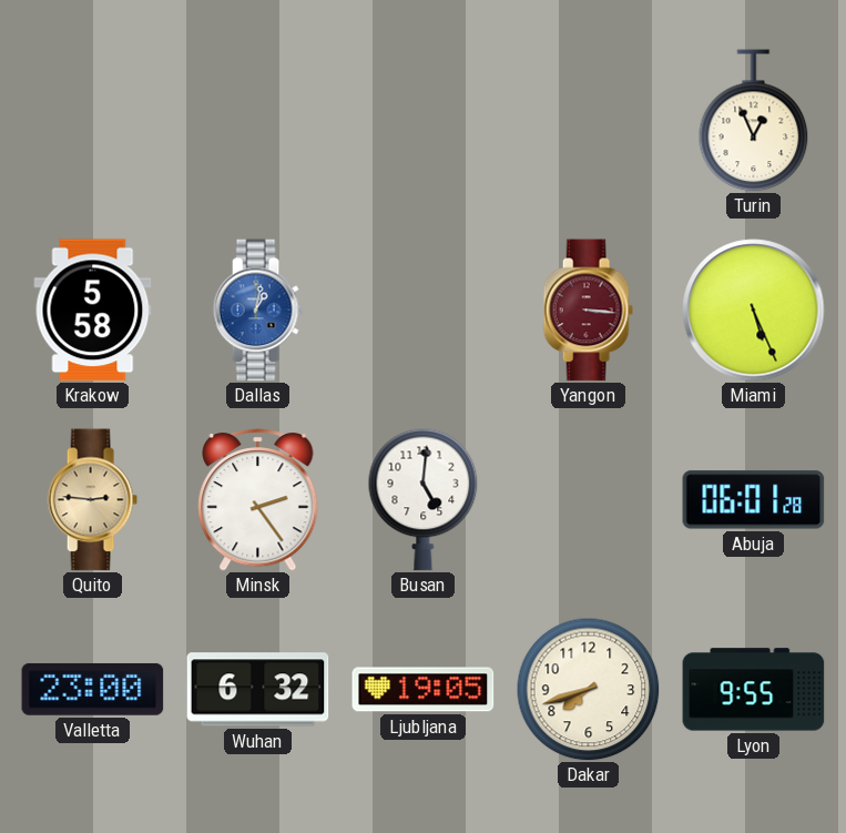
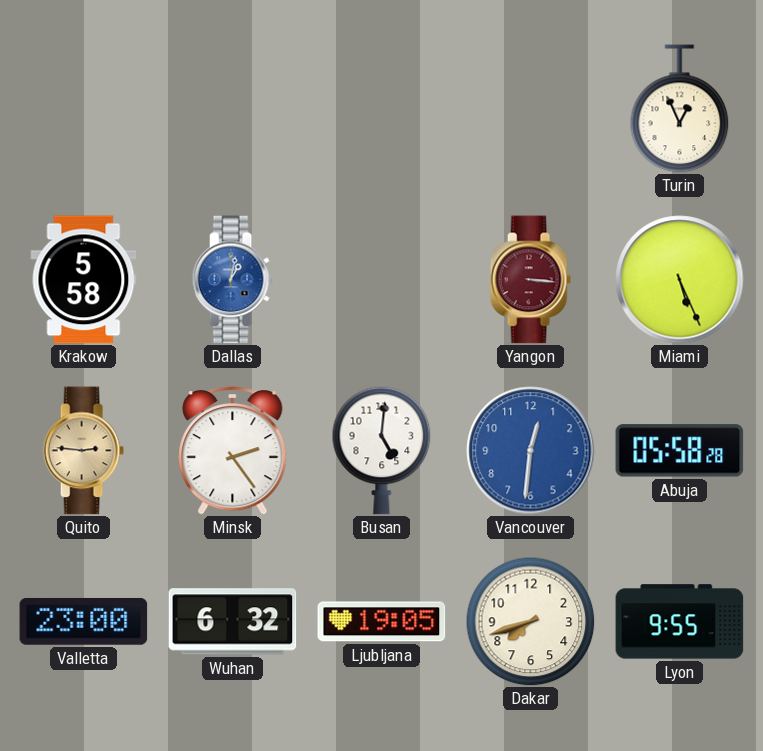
Vancouver: none -> 12:31 (531, 451)
Abuja: 06:01 -> 05:58 (680, 451)
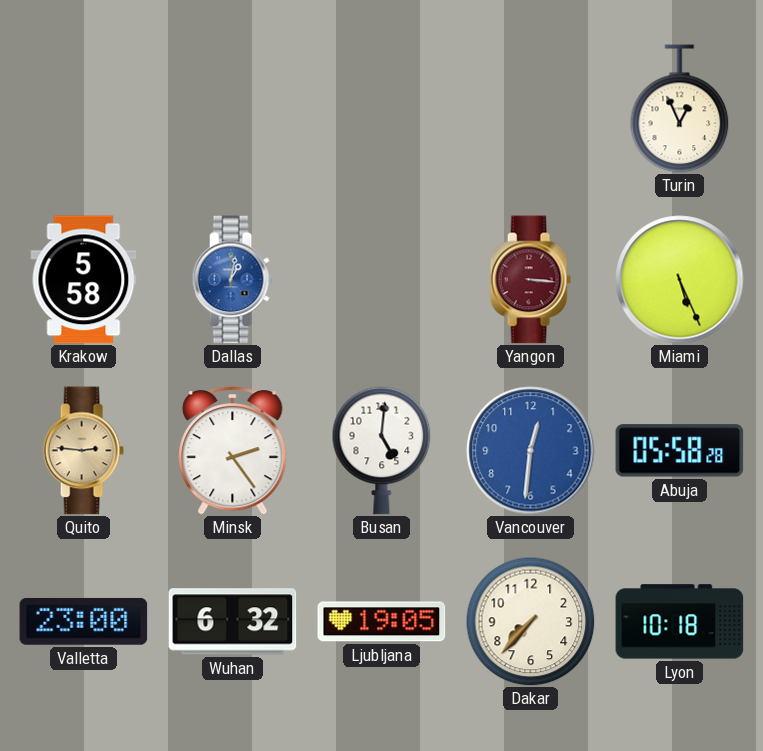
Dakar: 7:42 -> 7:37 (530, 621)
Lyon: 9:55 -> 10:18 (680, 622)
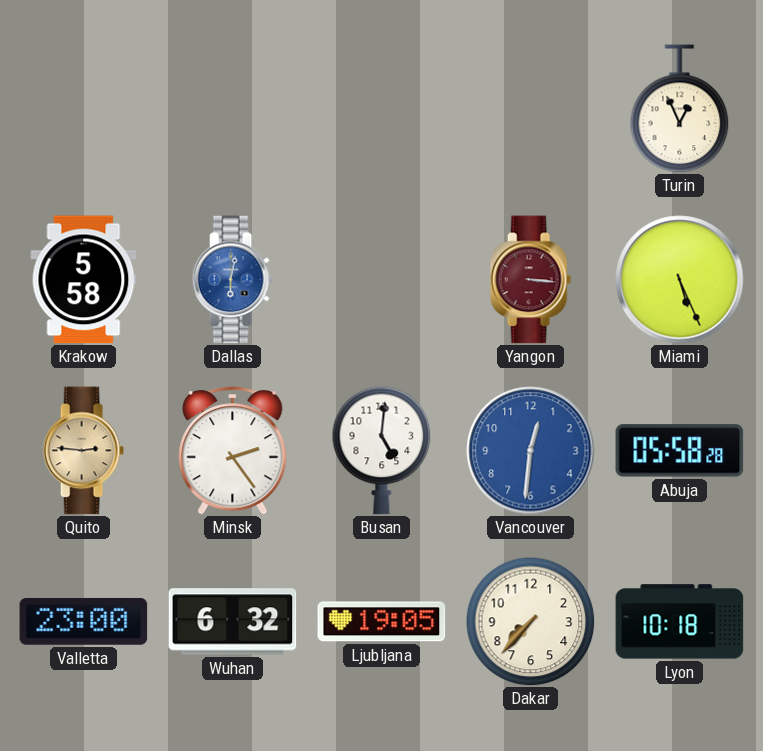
Dallas: 1:02 -> 6:02 (232, 280)
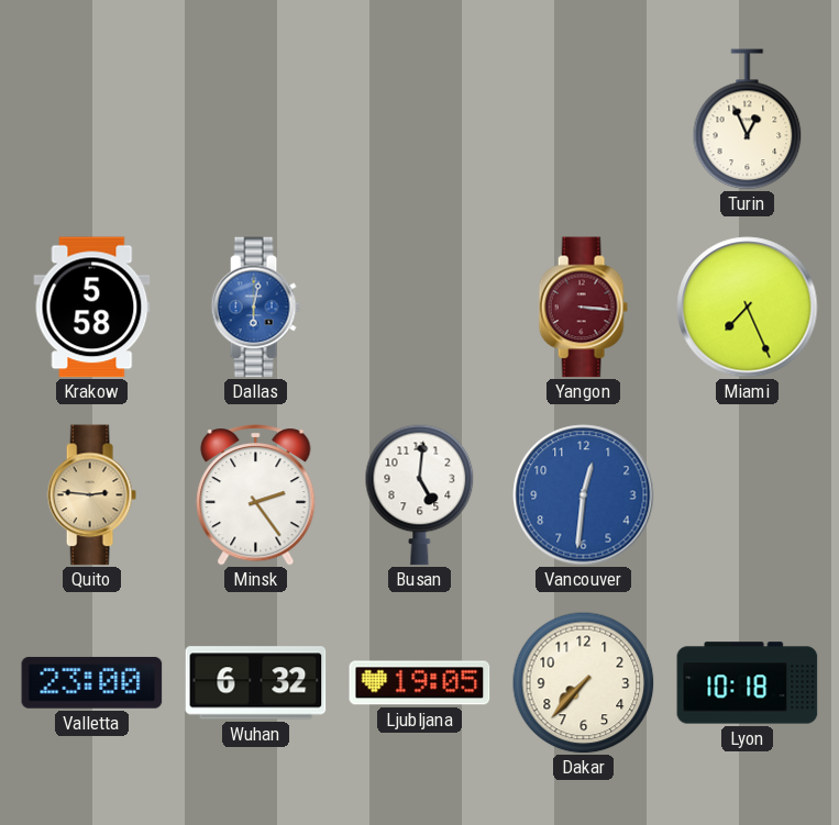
Miami: 5:26 -> 7:26 (748, 308)
Abuja: 05:58 -> none (680, 451)
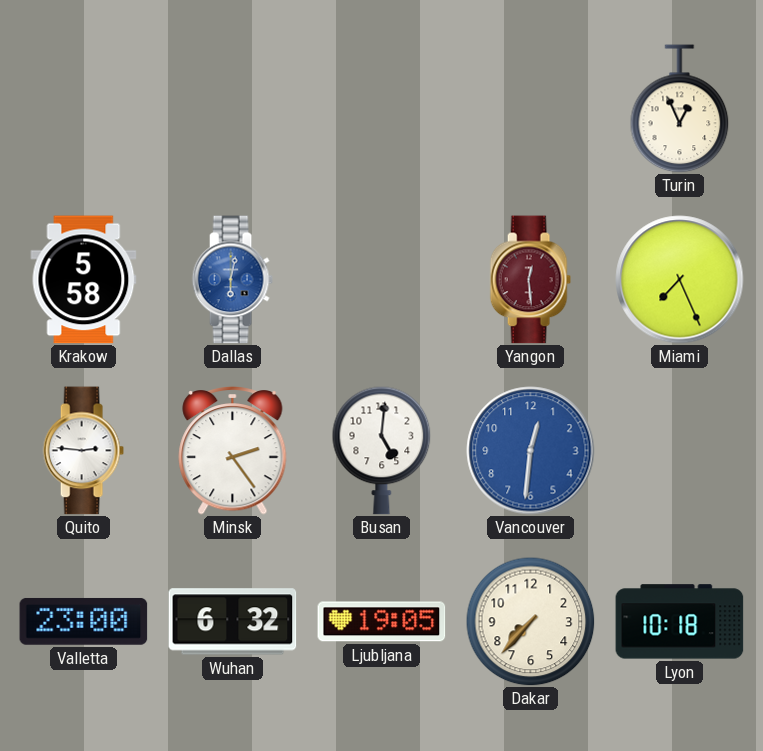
Yangon: 3:16 -> 12:29 (530, 280)
Quito dial: champagne -> white (83, 451)
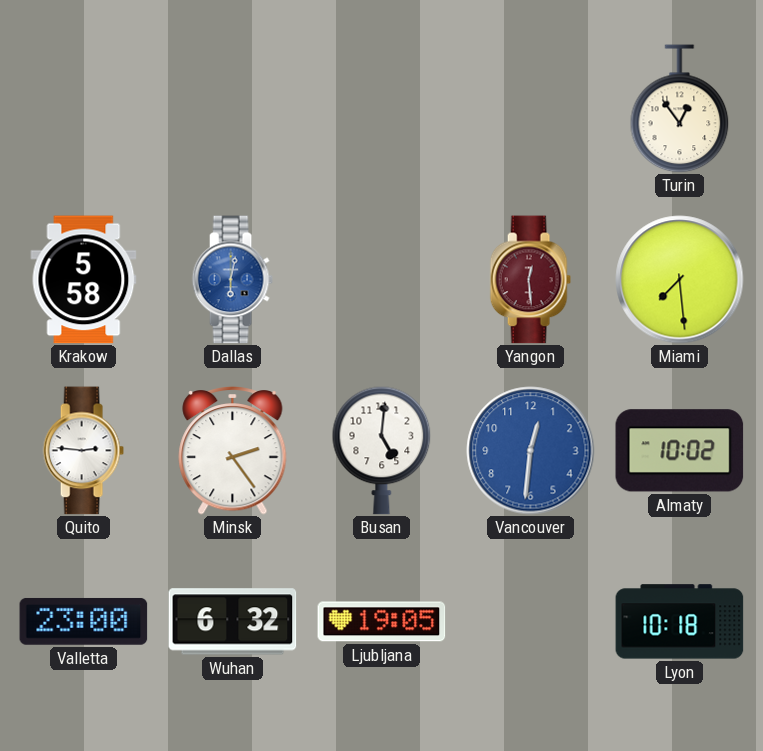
Turin: 12:56 -> 12:54 (680, 109)
Miami: 7:26 -> 7:29 (680, 280)
Almaty: none -> 10:02 (680, 451)
Dakar: 7:37 -> none (530, 621)
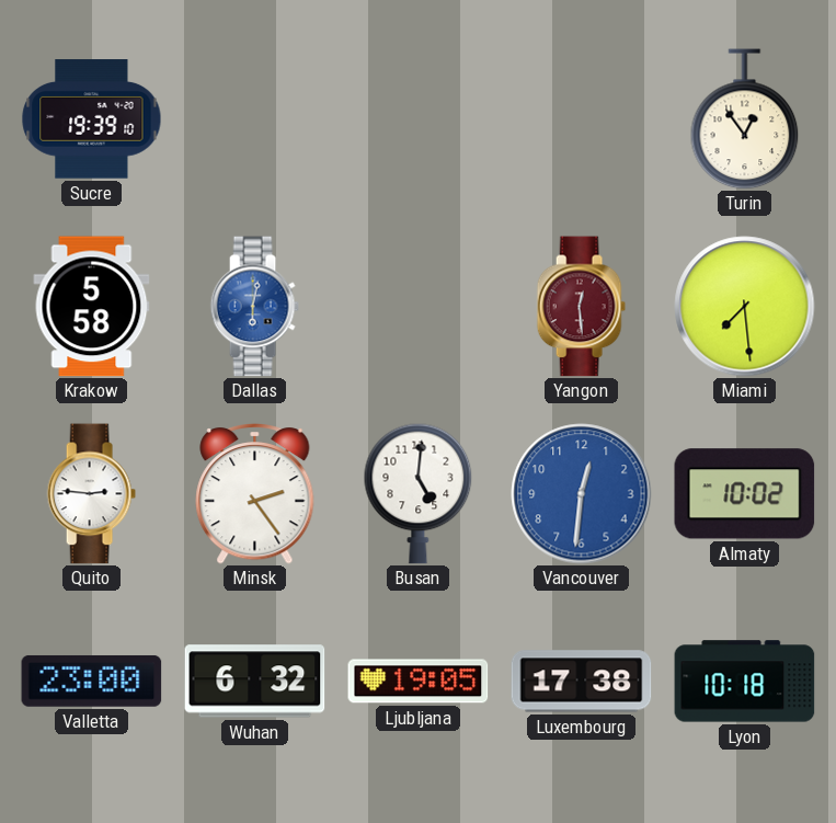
Sucre: none -> 19:39 (92, 119)
Luxembourg: none -> 17:38 (582, 682)
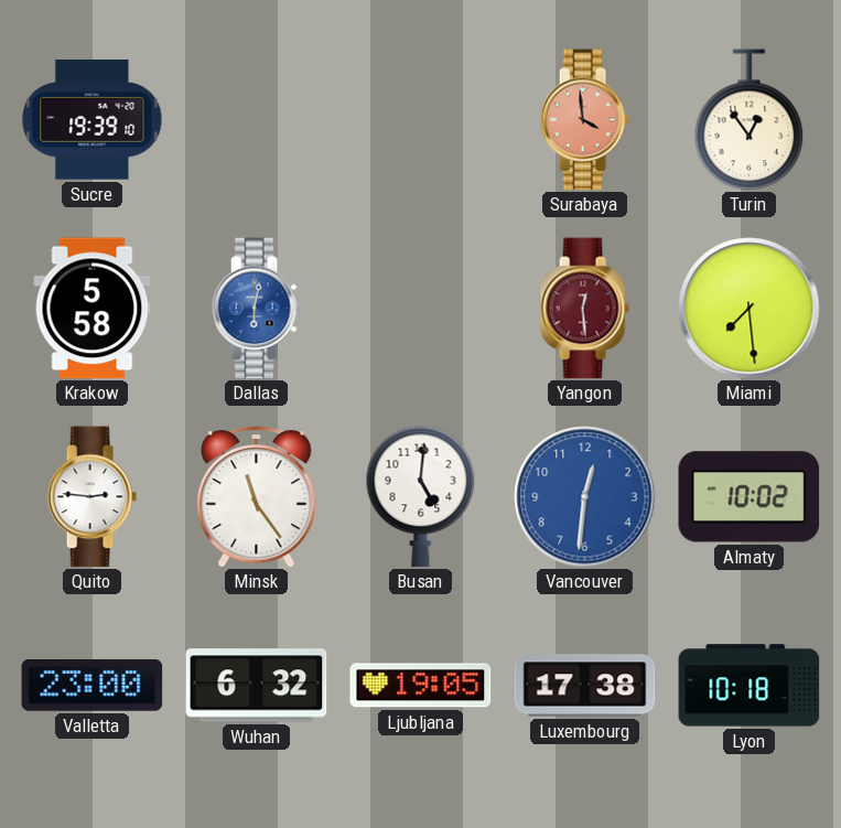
Surabaya: none -> 3:59 (584, 120)
Minsk: 2:24 -> 11:24 (257, 496)
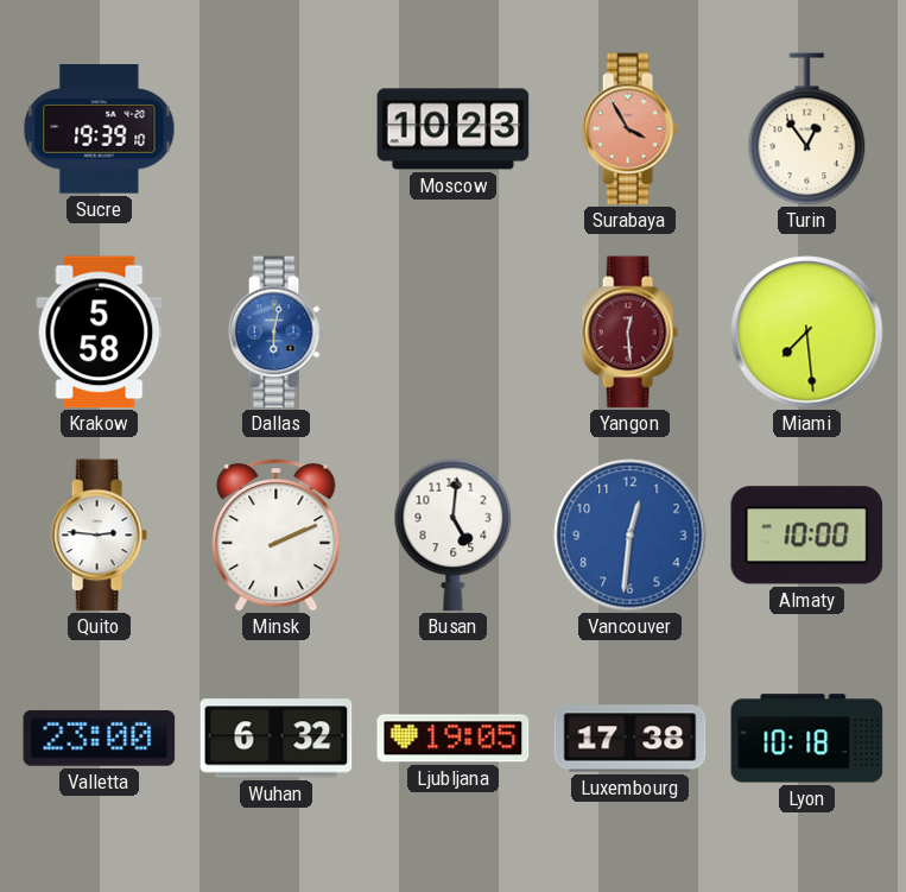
Moscow: none -> 10:23 (454, 129)
Surabaya: 3:59 -> 3:55 (629, 129)
Minsk: 11:24 -> 2:11 (277, 534)
Almaty: 10:02 -> 10:00 (807, 536)
